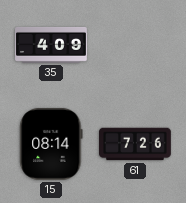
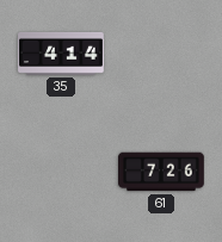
35: 4:09 -> 4:14 (61, 54)
15: 08:14 -> none (51, 144)
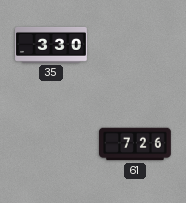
35: 4:14 -> 3:30 (51, 45)
